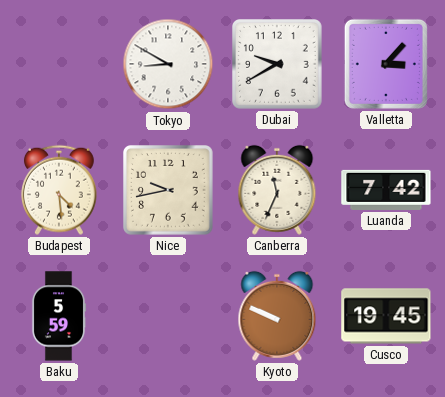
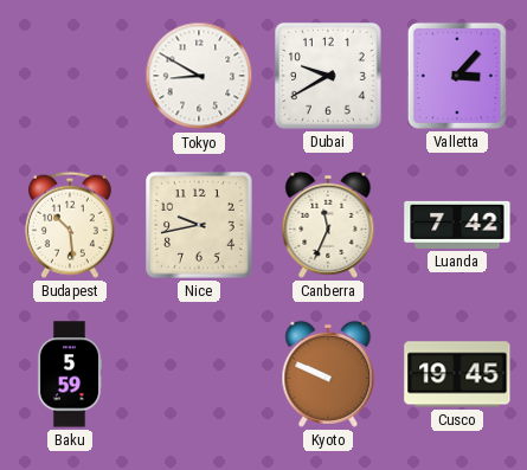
Budapest: 4:29 -> 10:29 (70, 225)
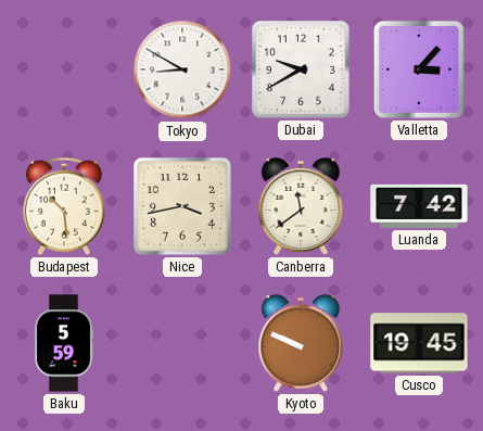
Nice: 9:43 -> 3:43 (183, 207)
Canberra: 11:34 -> 11:39 (301, 206)
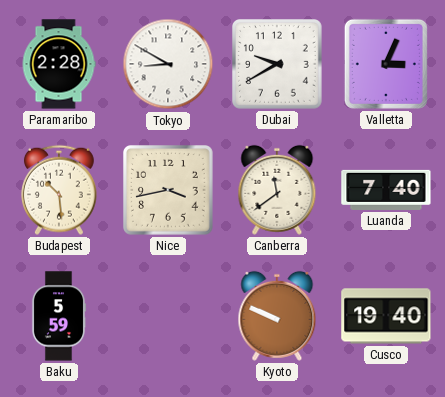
Paramaribo: none -> 2:28 (59, 64)
Valletta: 3:07 -> 3:04 (386, 64)
Luanda: 7:42 -> 7:40 (386, 190)
Cusco: 19:45 -> 19:40 (386, 316)
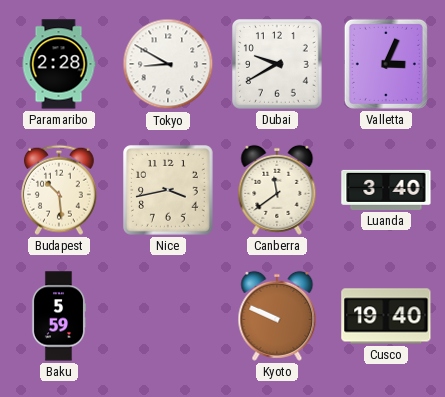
Luanda: 7:40 -> 3:40 (386, 190)
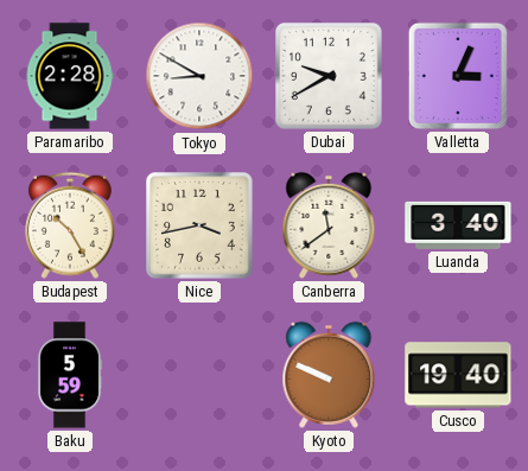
Budapest: 10:29 -> 10:25 (70, 225)
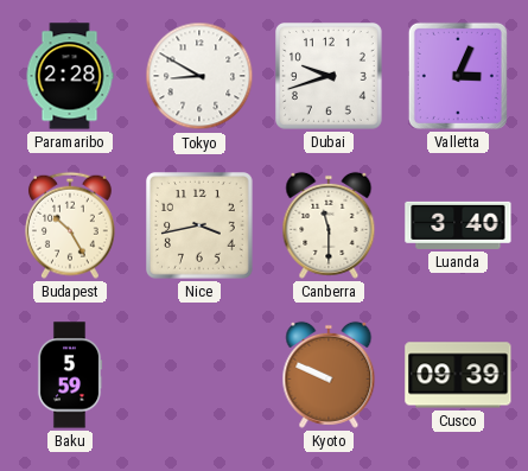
Dubai: 9:40 -> 9:42 (330, 77)
Canberra: 11:39 -> 11:30 (329, 225)
Cusco: 19:40 -> 09:39 (458, 375)
